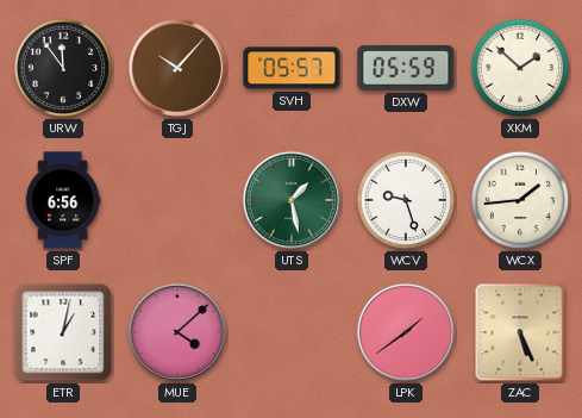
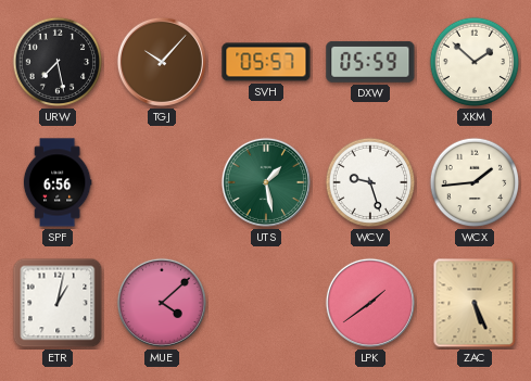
URW: 11:54 -> 7:28 (58, 62)
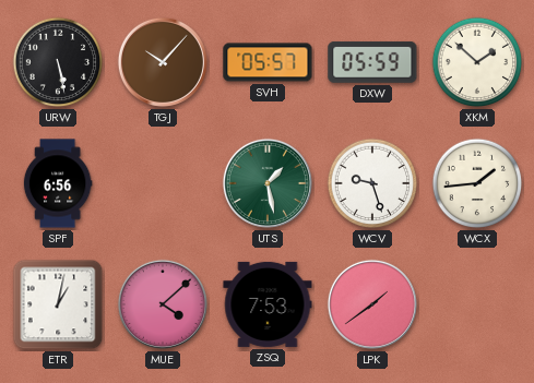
URW: 7:28 -> 5:28 (58, 62)
ZSQ: none -> 7:53 (268, 304)
ZAC: 5:26 -> none (475, 303)
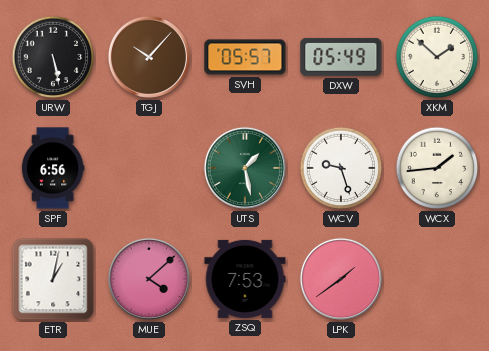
DXW: 05:59 -> 05:49 (341, 57)
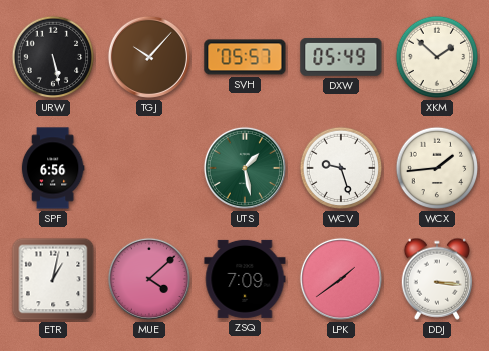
ZSQ: 7:53 -> 7:09 (245, 279)
DDJ: none -> 3:16 (436, 279)
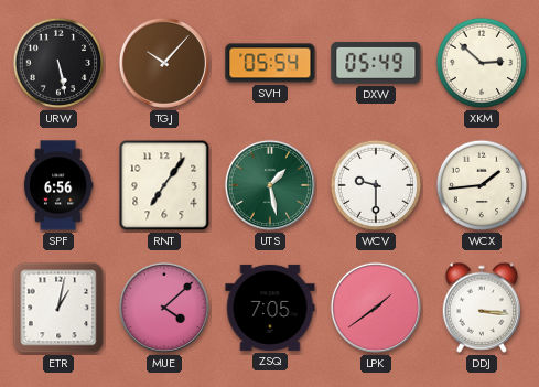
SVH: 05:57 -> 05:54 (270, 63)
XKM: 1:52 -> 2:52 (482, 63)
RNT: none -> 7:06 (164, 185)
WCV: 9:27 -> 9:30 (376, 185)
ZSQ: 7:09 -> 7:05 (270, 308)
